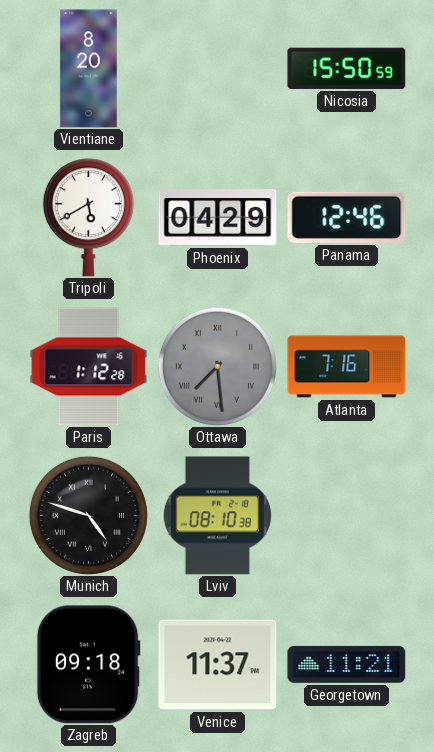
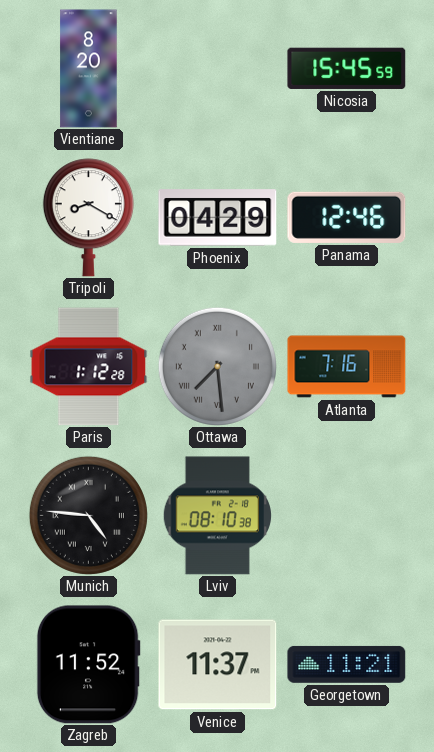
Nicosia: 15:50 -> 15:45 (347, 68)
Tripoli: 5:40 -> 8:20 (88, 218)
Munich: 4:48 -> 4:46 (88, 515)
Zagreb: 09:18 -> 11:52 (88, 665)
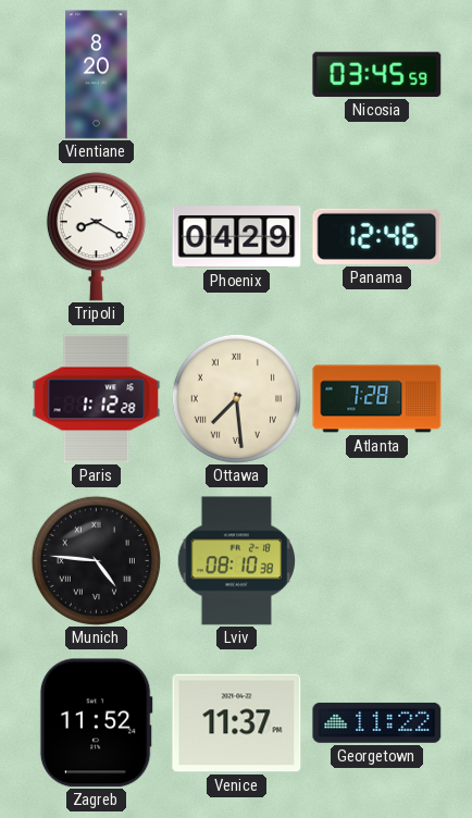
Nicosia: 15:45 -> 03:45 (377, 74)
Ottawa dial: grey -> cream (236, 398)
Atlanta: 7:16 -> 7:28 (377, 399)
Georgetown: 11:21 -> 11:22 (377, 722)
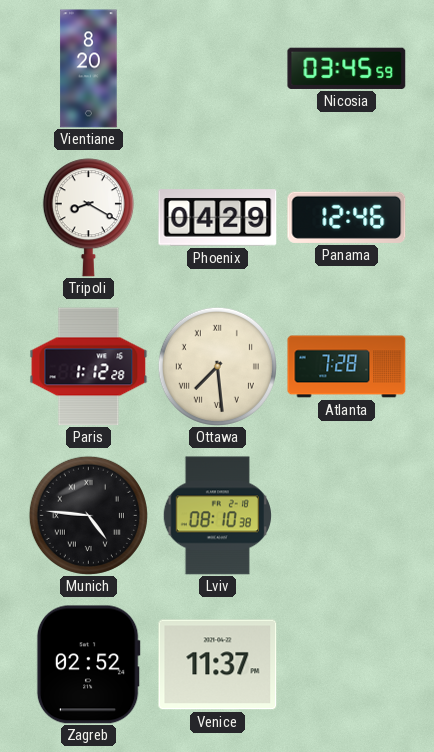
Zagreb: 11:52 -> 02:52 (88, 665)
Georgetown: 11:22 -> none (377, 722)
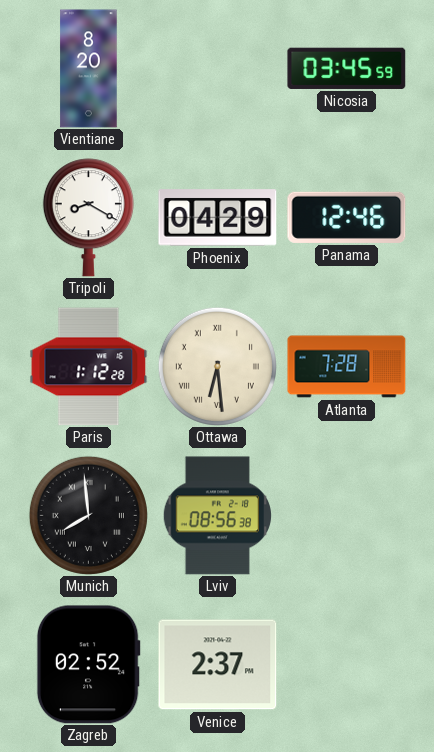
Ottawa: 7:29 -> 6:29 (217, 366)
Munich: 4:46 -> 7:59 (88, 515)
Lviv: 08:10 -> 08:56 (217, 516)
Venice: 11:37 -> 2:37 (218, 665)
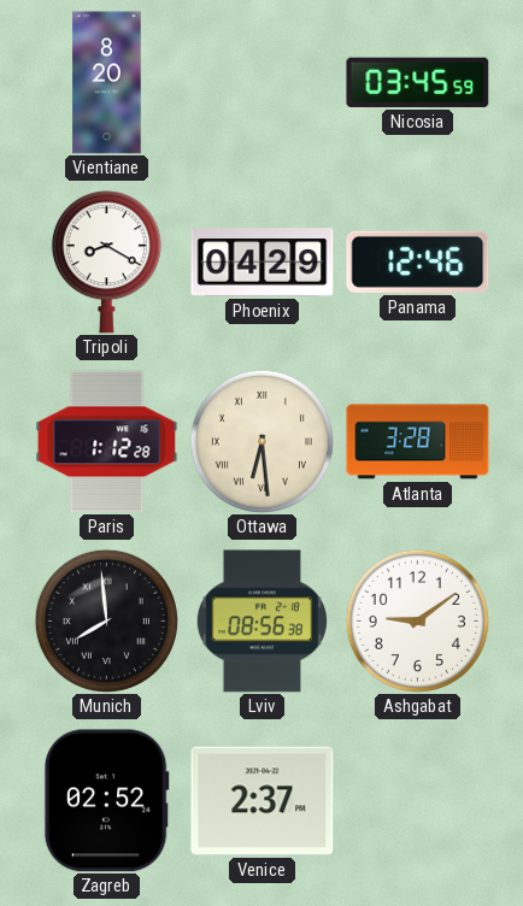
Atlanta: 7:28 -> 3:28 (418, 442)
Ashgabat: none -> 9:09 (417, 620)
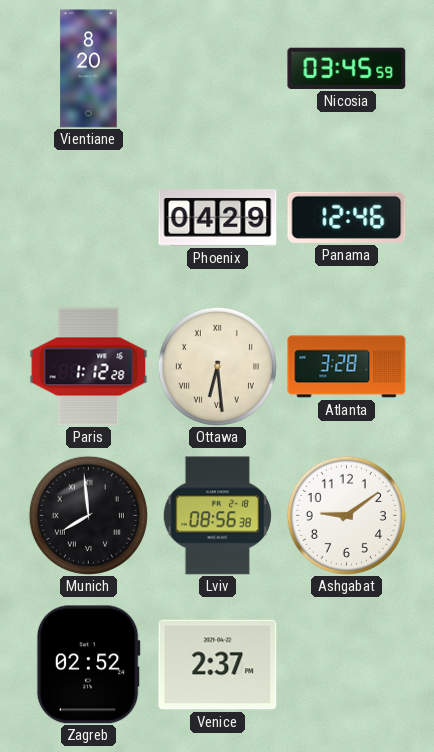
Tripoli: 8:20 -> none (106, 263)
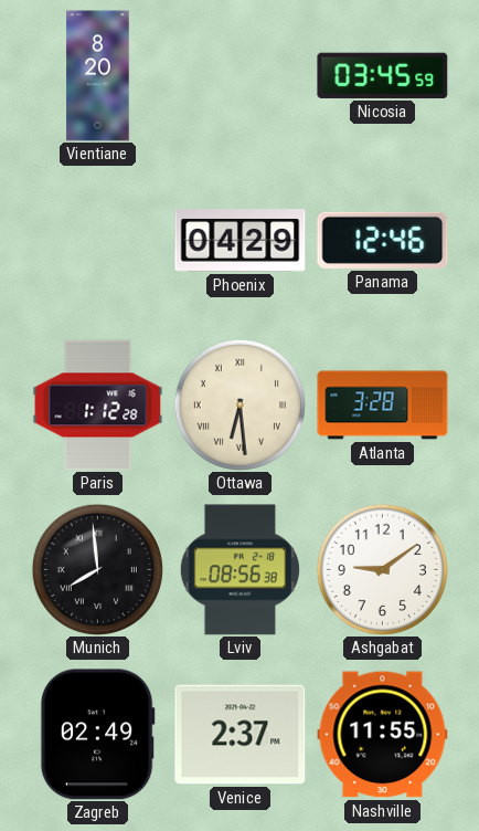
Zagreb: 02:52 -> 02:49 (97, 735)
Nashville: none -> 11:55 (383, 735)
